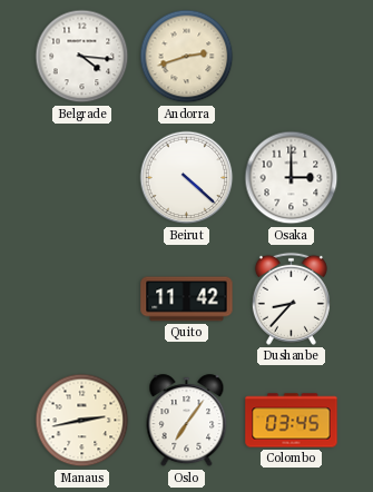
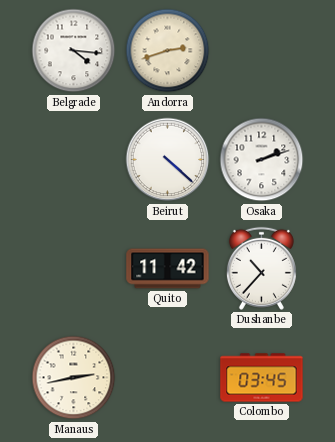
Osaka: 3:00 -> 2:12 (262, 160)
Dushanbe: 8:37 -> 10:37 (261, 268)
Oslo: 7:06 -> none (187, 421)
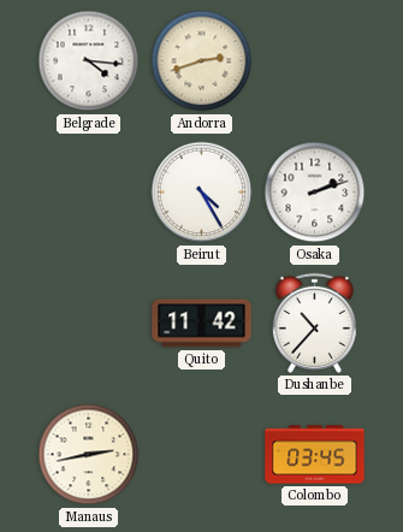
Beirut: 4:22 -> 4:25 (202, 193)
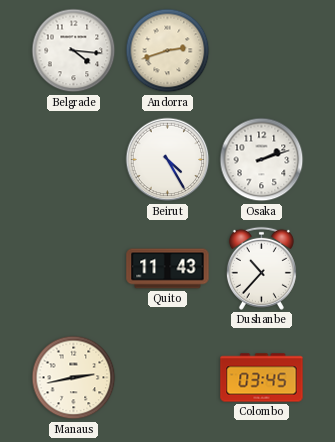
Quito: 11:42 -> 11:43 (168, 269)
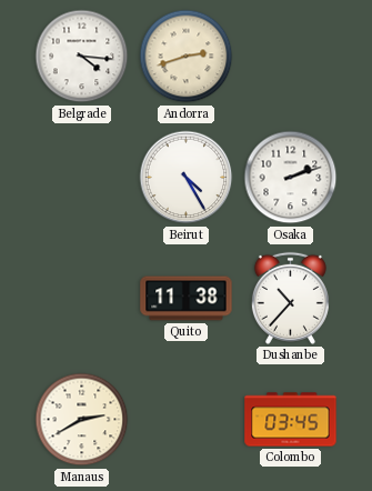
Quito: 11:43 -> 11:38 (187, 299)
Manaus: 2:43 -> 2:40 (82, 420)
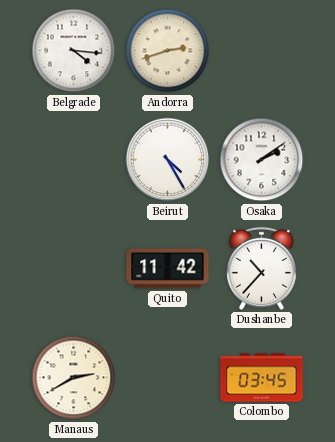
Osaka: 2:12 -> 2:09 (262, 160)
Quito: 11:38 -> 11:42 (168, 269)
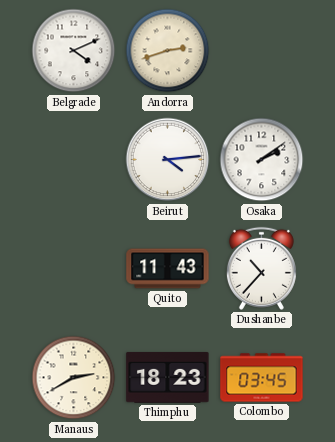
Belgrade: 4:16 -> 4:11 (74, 51)
Beirut: 4:25 -> 4:14 (168, 160)
Quito: 11:42 -> 11:43 (168, 269)
Thimphu: none -> 18:23 (168, 377)
